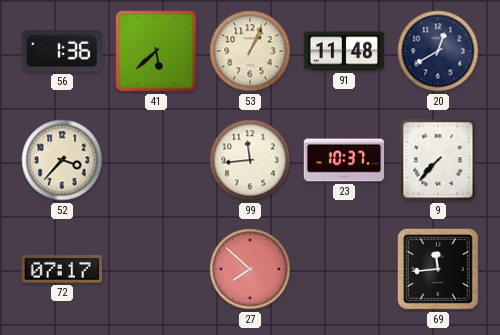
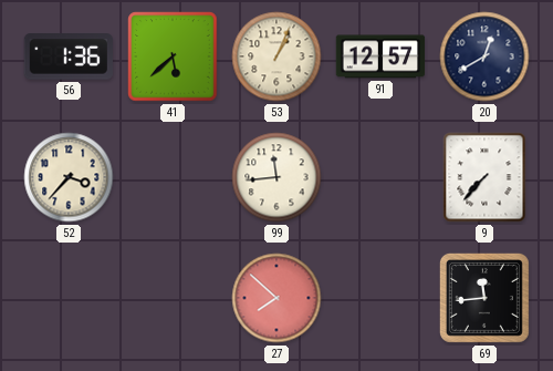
91: 11:48 -> 12:57 (380, 56)
23: 10:37 -> none (344, 160)
72: 07:17 -> none (61, 269)
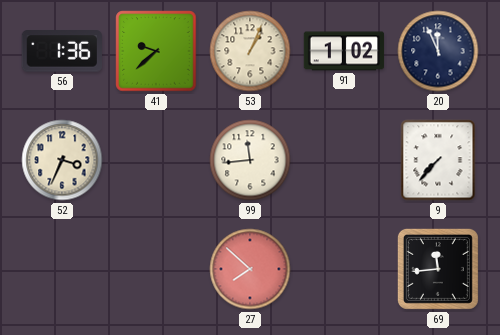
41: 5:38 -> 9:38 (156, 51)
91: 12:57 -> 1:02 (344, 51)
20: 12:40 -> 11:56 (438, 51)
52: 3:37 -> 3:34 (62, 160)
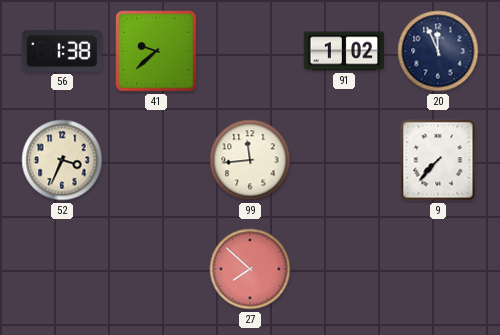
56: 1:36 -> 1:38 (62, 51)
53: 1:04 -> none (250, 51)
69: 11:44 -> none (438, 269)
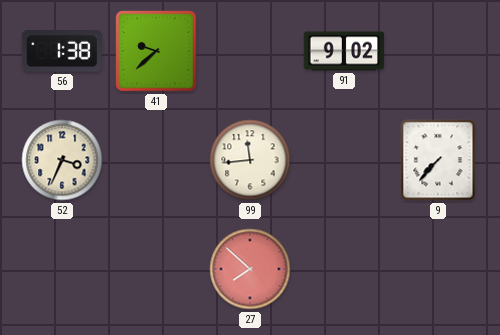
91: 1:02 -> 9:02 (344, 51)
20: 11:56 -> none (438, 51)
